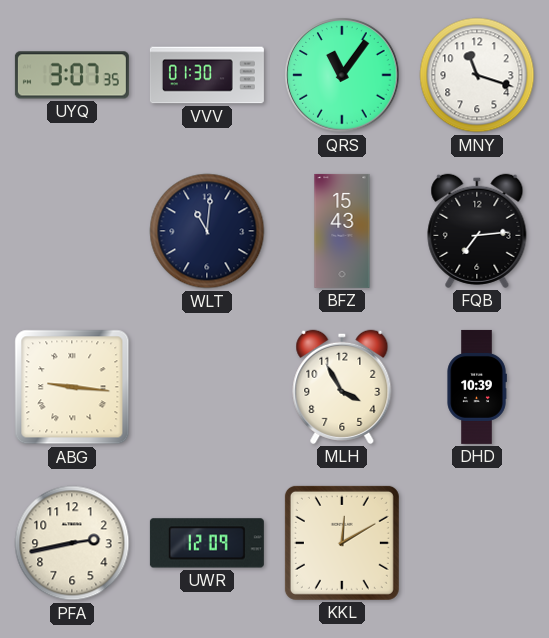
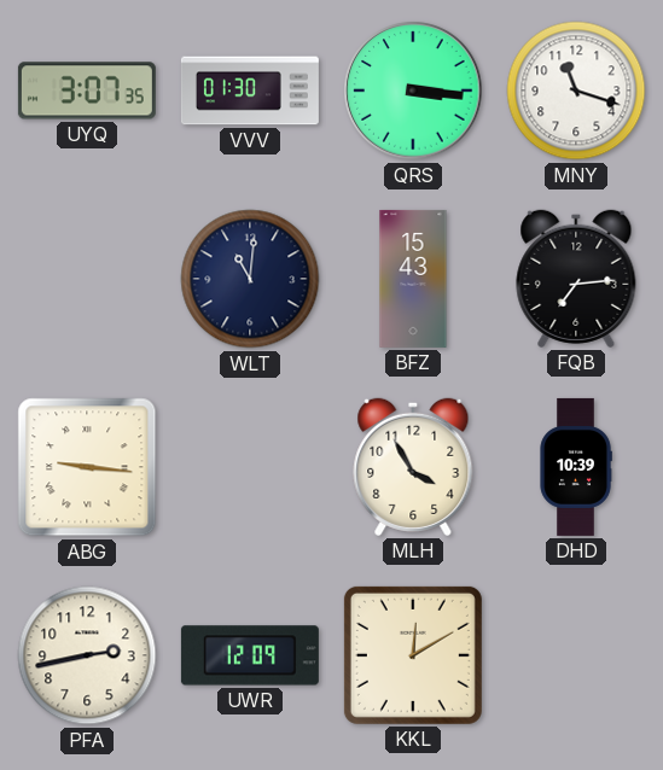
QRS: 11:06 -> 3:16 (413, 91)
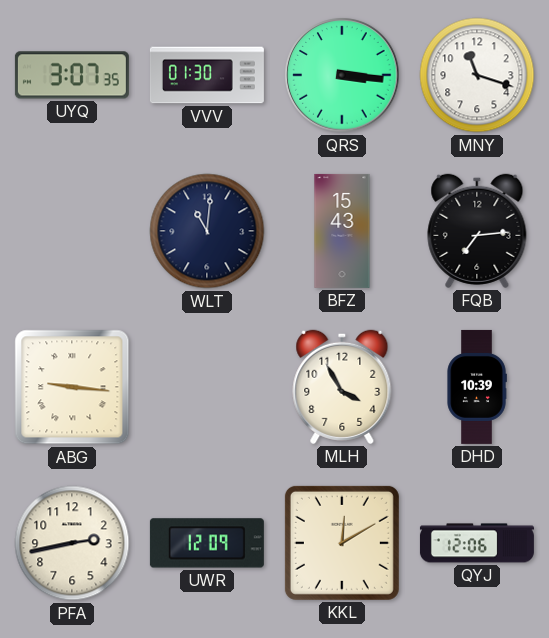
QYJ: none -> 12:06 (477, 543)
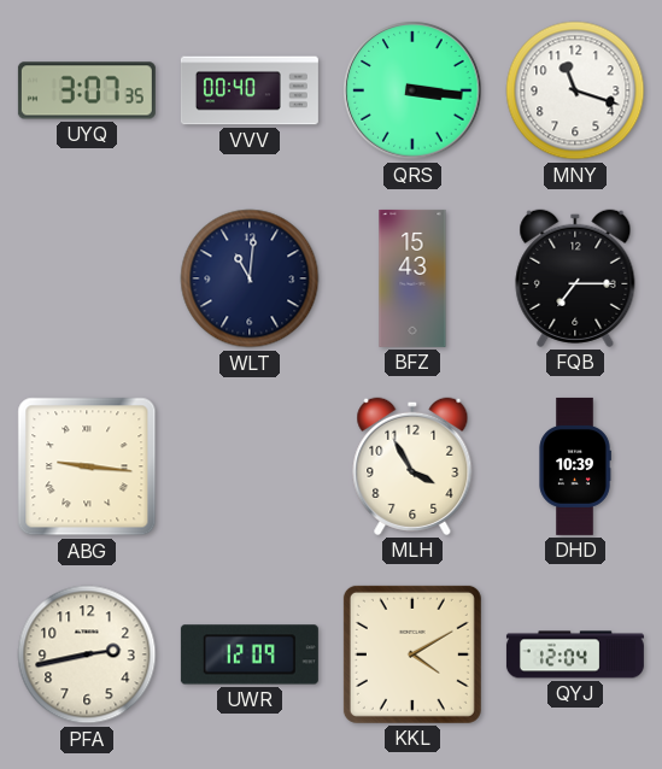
VVV: 01:30 -> 00:40 (250, 90)
FQB: 7:14 -> 7:15 (575, 278)
KKL: 12:10 -> 4:10 (412, 654)
QYJ: 12:06 -> 12:04 (575, 654)
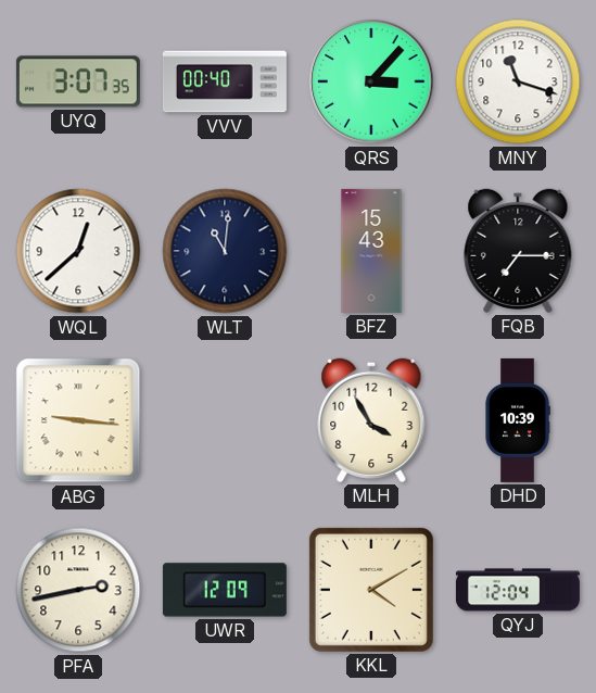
QRS: 3:16 -> 3:07 (371, 81)
WQL: none -> 12:38 (78, 251)
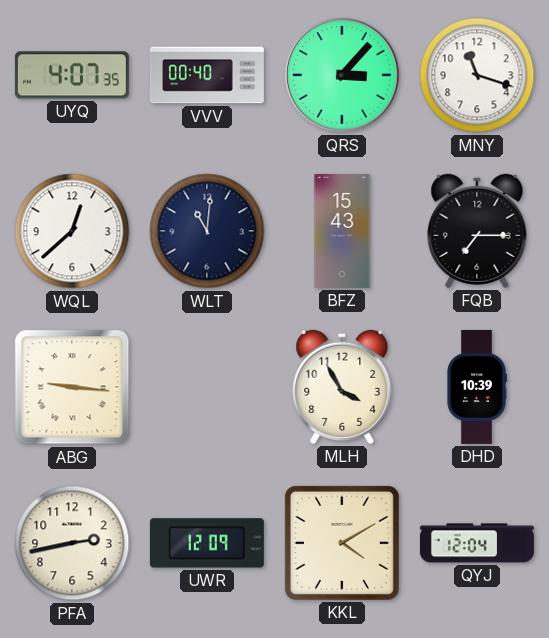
UYQ: 3:07 -> 4:07 (72, 75)
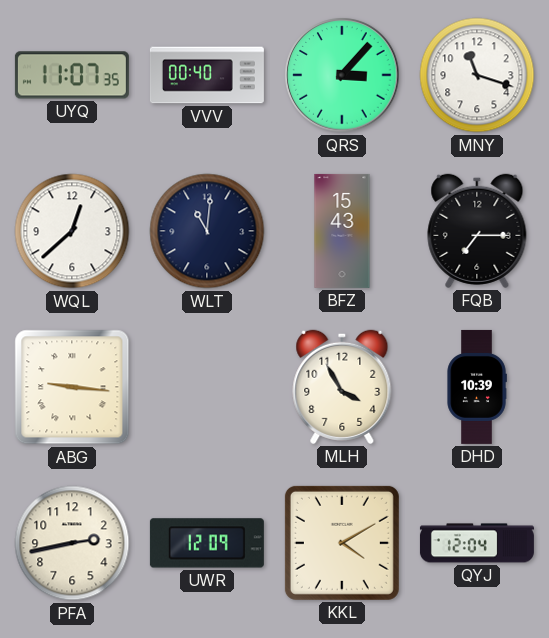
UYQ: 4:07 -> 11:07 (72, 75)
